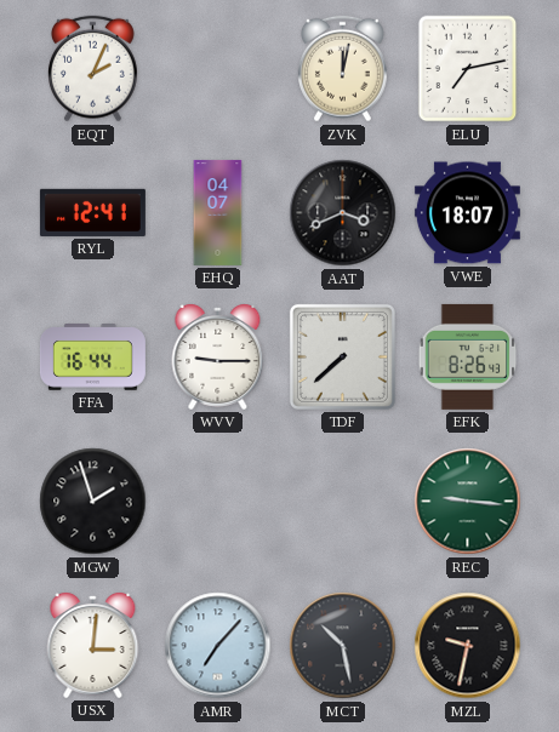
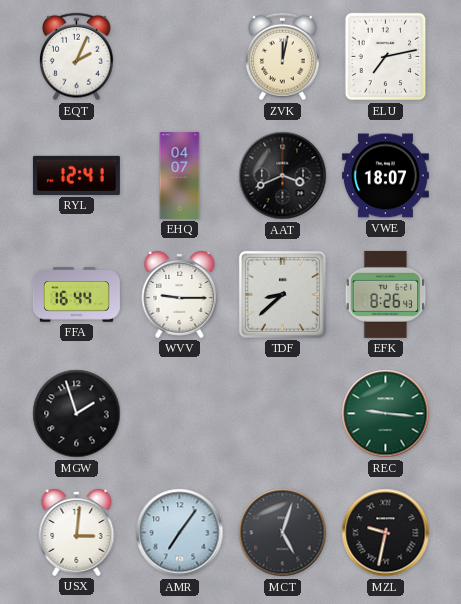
TDF: 7:38 -> 8:38 (282, 294)
AMR: 7:07 -> 7:06 (180, 533)
MCT: 10:28 -> 5:03 (283, 533)
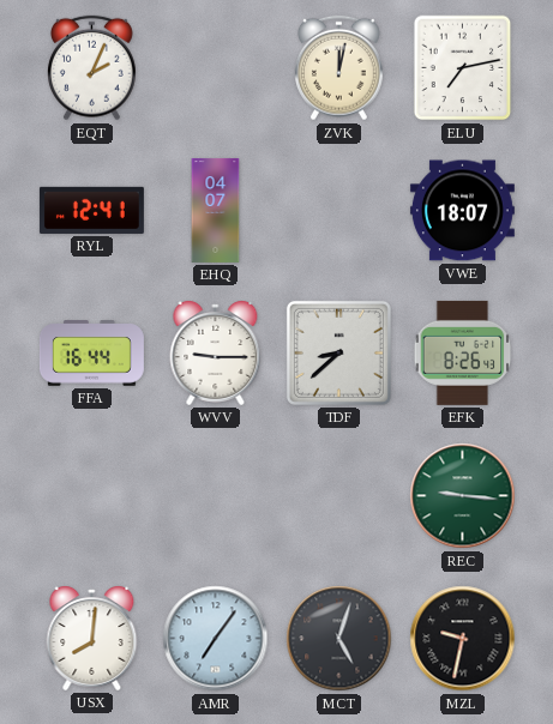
AAT: 3:41 -> none (283, 176)
MGW: 1:57 -> none (77, 414)
USX: 3:01 -> 8:01 (92, 639)
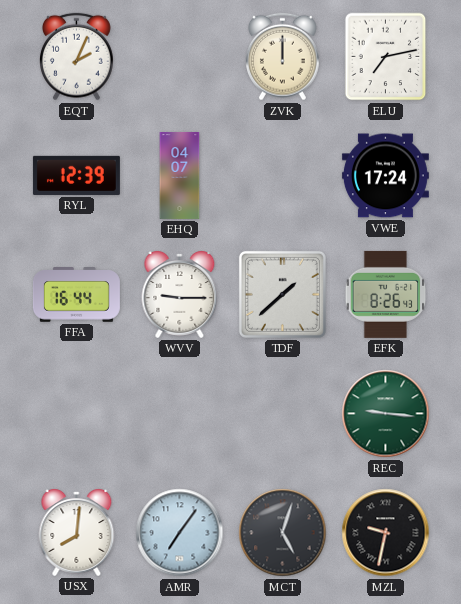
ZVK: 12:02 -> 12:00 (283, 57)
RYL: 12:41 -> 12:39 (76, 175)
VWE: 18:07 -> 17:24 (385, 176)
TDF: 8:38 -> 1:38 (282, 294)
